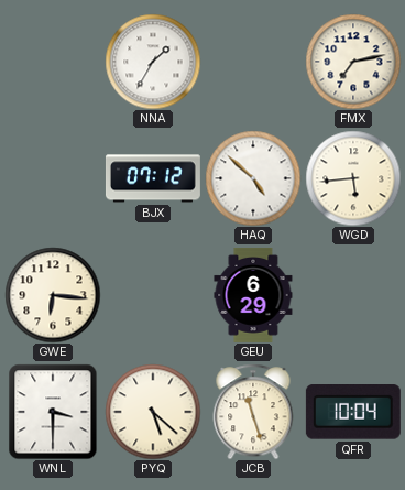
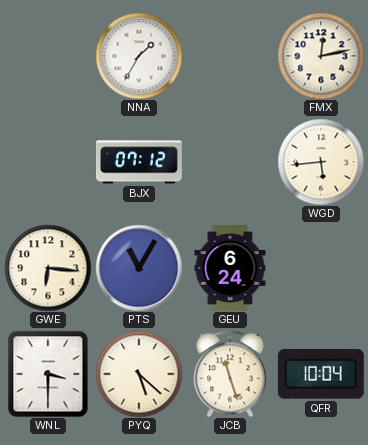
FMX: 7:13 -> 12:13 (321, 56)
HAQ: 4:52 -> none (253, 178)
PTS: none -> 11:05 (139, 268)
GEU: 6:29 -> 6:24 (230, 268)
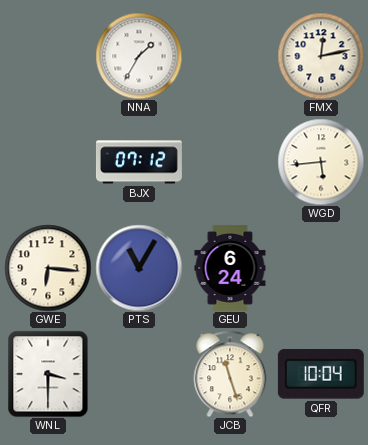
PYQ: 5:22 -> none (139, 374)
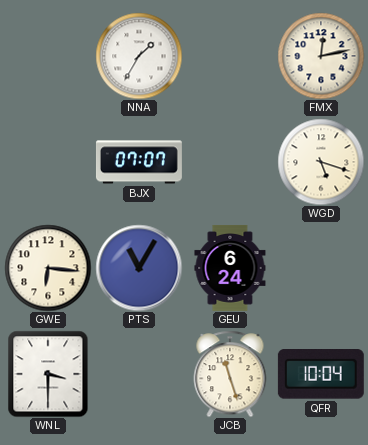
BJX: 07:12 -> 07:07 (139, 162)
WGD: 5:44 -> 5:18 (321, 162)
